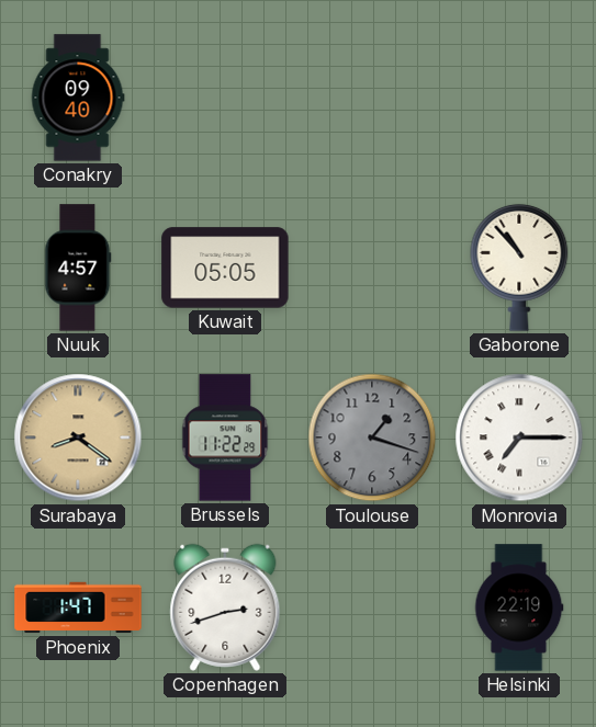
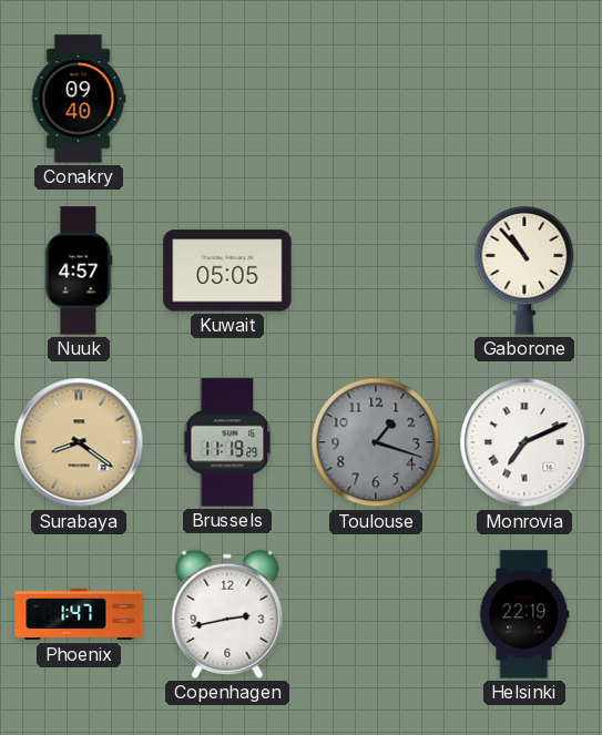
Brussels: 11:22 -> 11:19 (227, 442)
Monrovia: 7:15 -> 7:11 (524, 442)
Copenhagen: 2:42 -> 2:43 (227, 614)
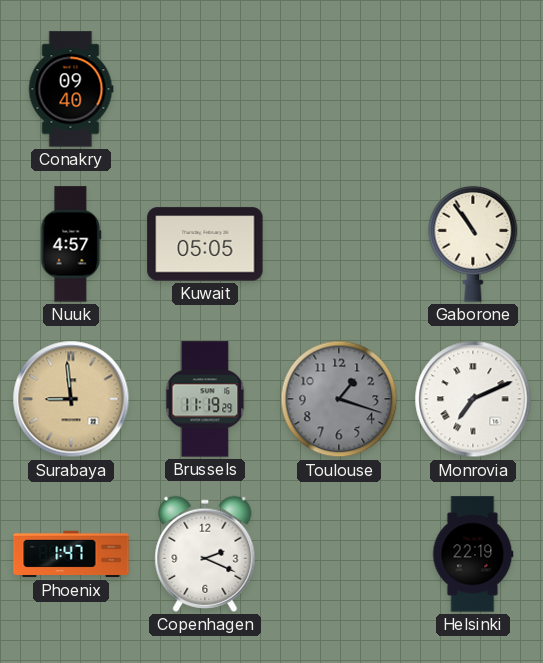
Gaborone: 10:53 -> 10:54 (473, 244)
Surabaya: 8:21 -> 8:59 (71, 399)
Copenhagen: 2:43 -> 2:19 (205, 554)
